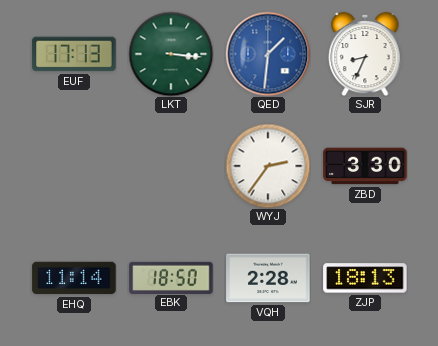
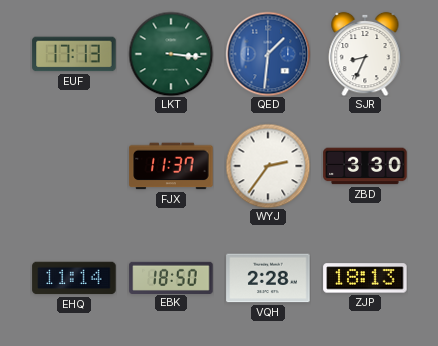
FJX: none -> 11:37 (171, 166)
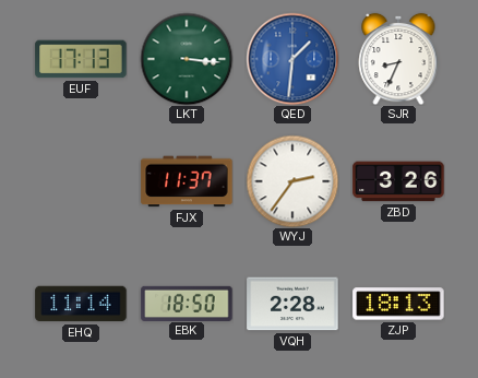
ZBD: 3:30 -> 3:26 (398, 181)
